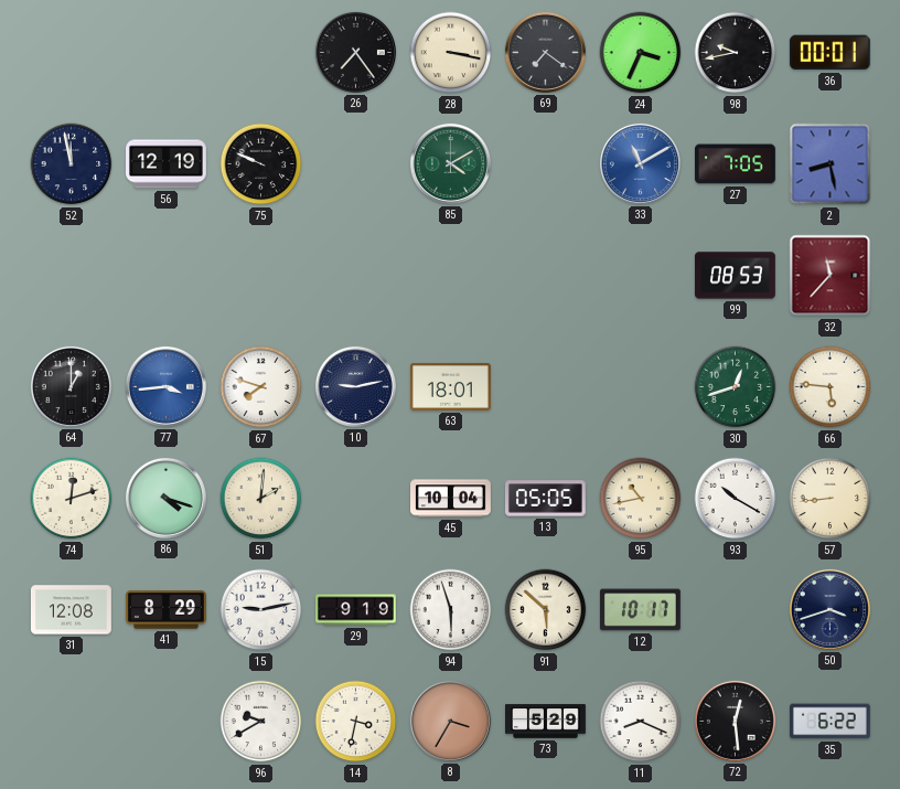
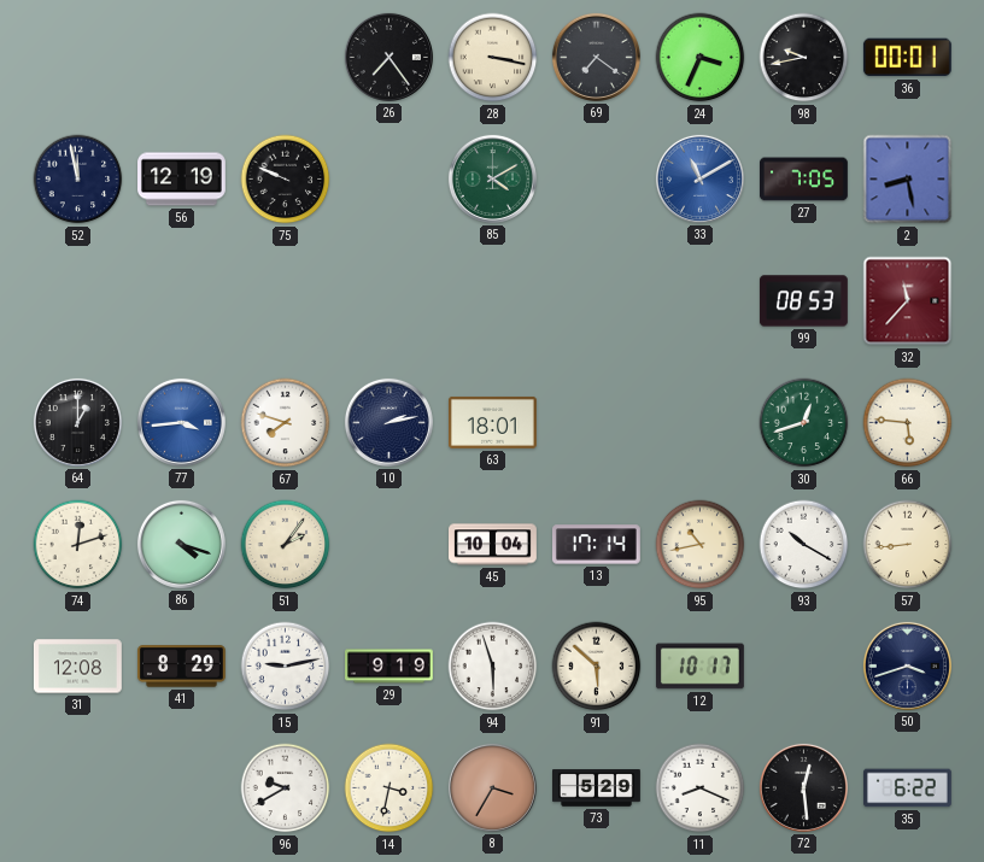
10: 9:13 -> 2:13 (388, 422)
51: 2:01 -> 2:06 (286, 545)
13: 05:05 -> 17:14 (596, 545)
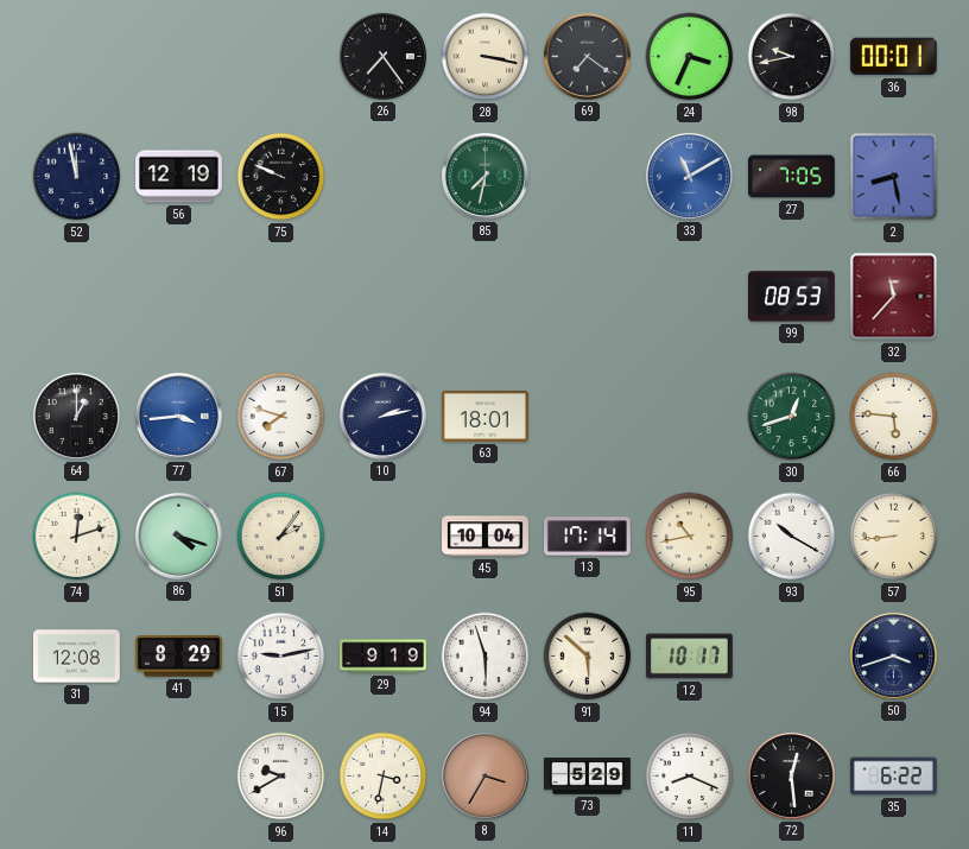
85: 4:10 -> 7:32 (484, 176)
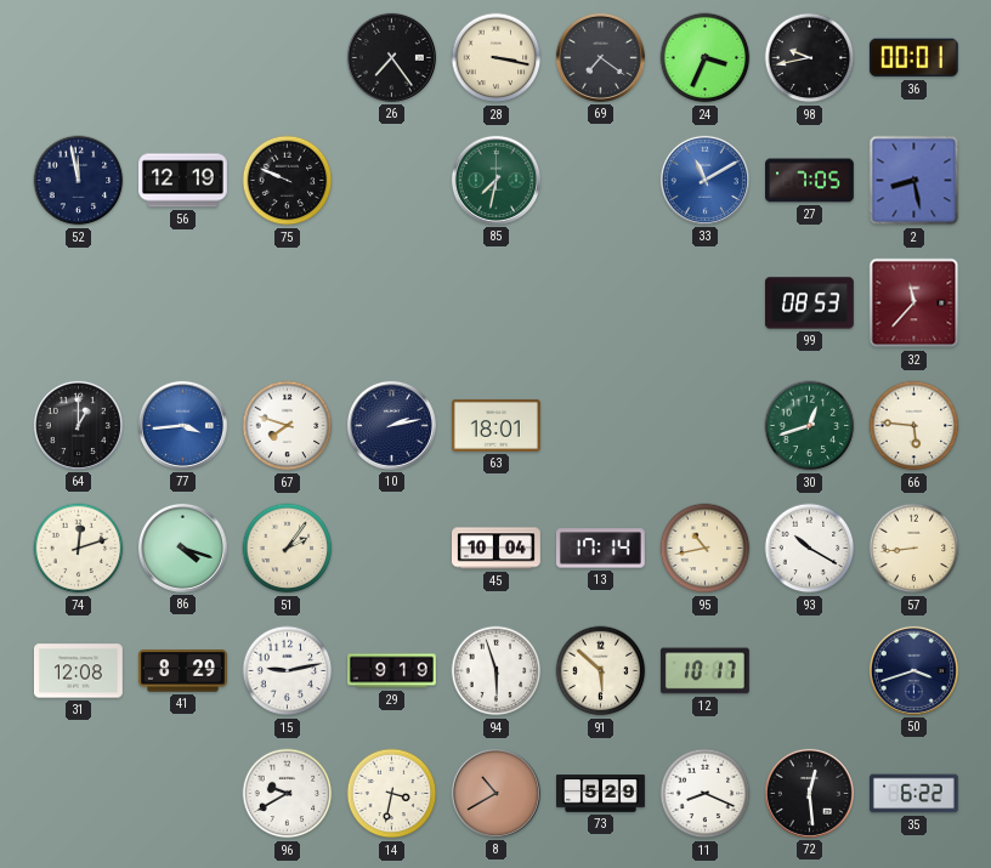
8: 3:35 -> 10:40 (495, 793)
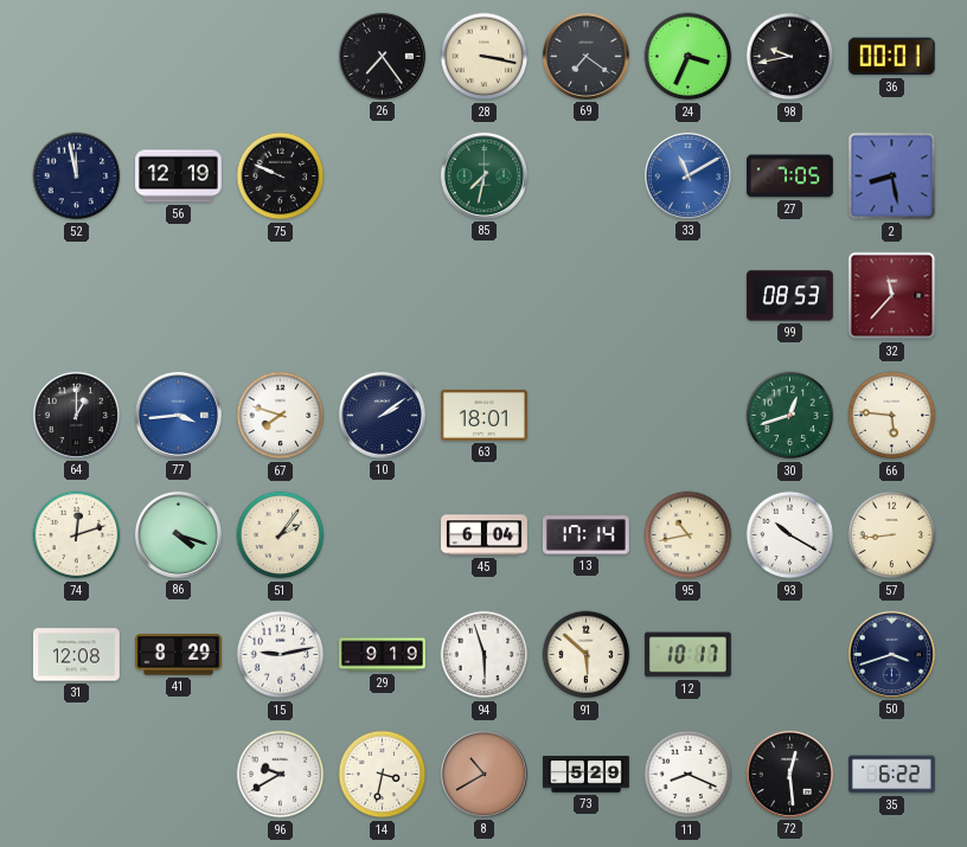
10: 2:13 -> 2:09 (382, 415)
45: 10:04 -> 6:04 (485, 535)
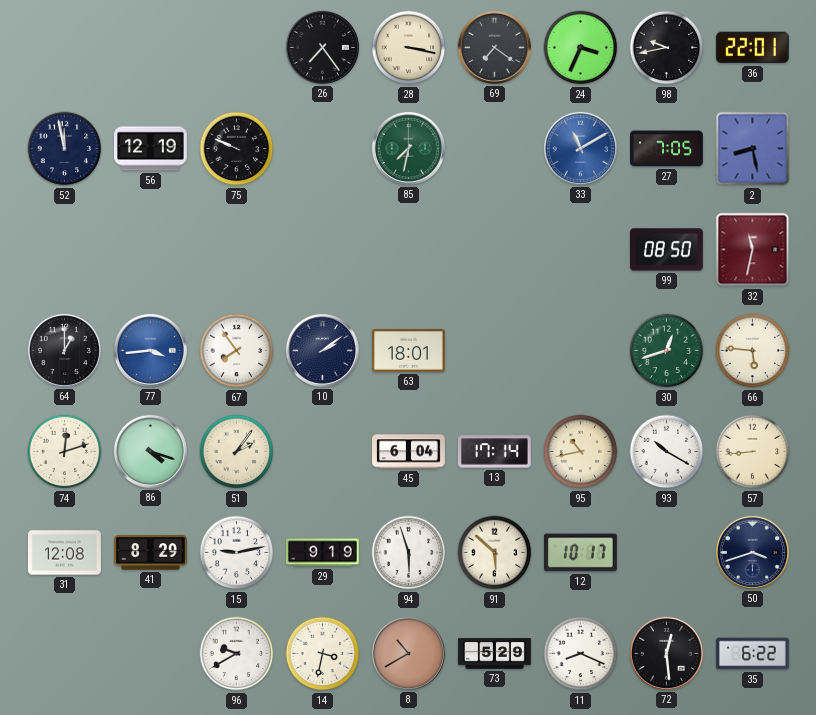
36: 00:01 -> 22:01 (752, 48)
99: 08:53 -> 08:50 (666, 250)
32: 11:37 -> 11:32 (753, 250)
67: 7:48 -> 7:54 (237, 351)
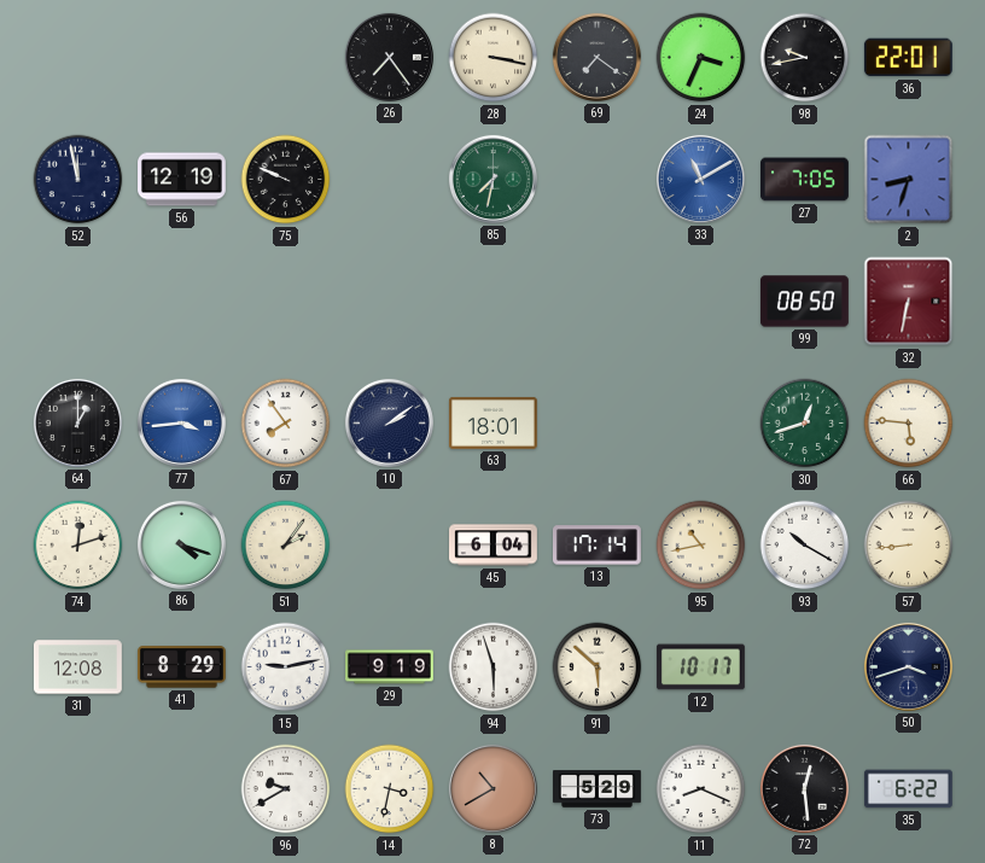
2: 8:28 -> 8:33 (909, 180)
32: 11:32 -> 6:32 (909, 302)
